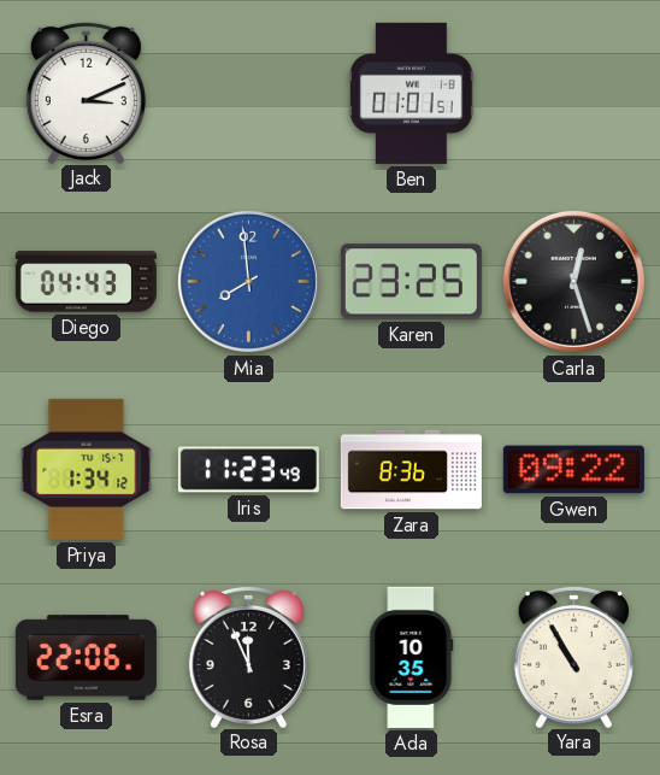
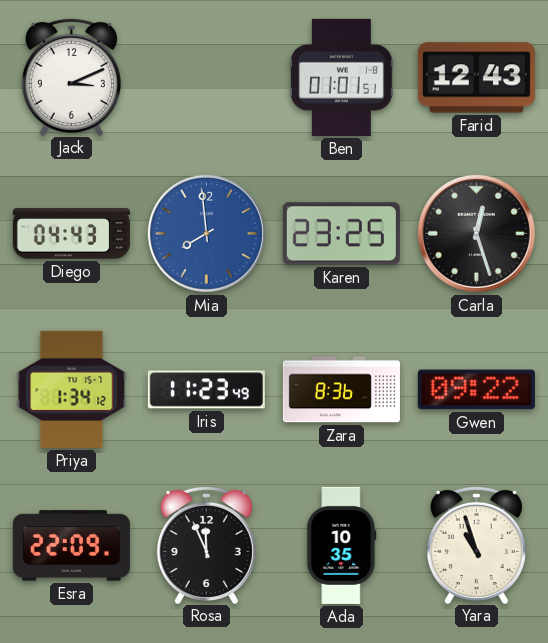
Farid: none -> 12:43 (476, 78)
Esra: 22:06 -> 22:09 (71, 546)
Yara: 10:55 -> 10:57 (476, 544)
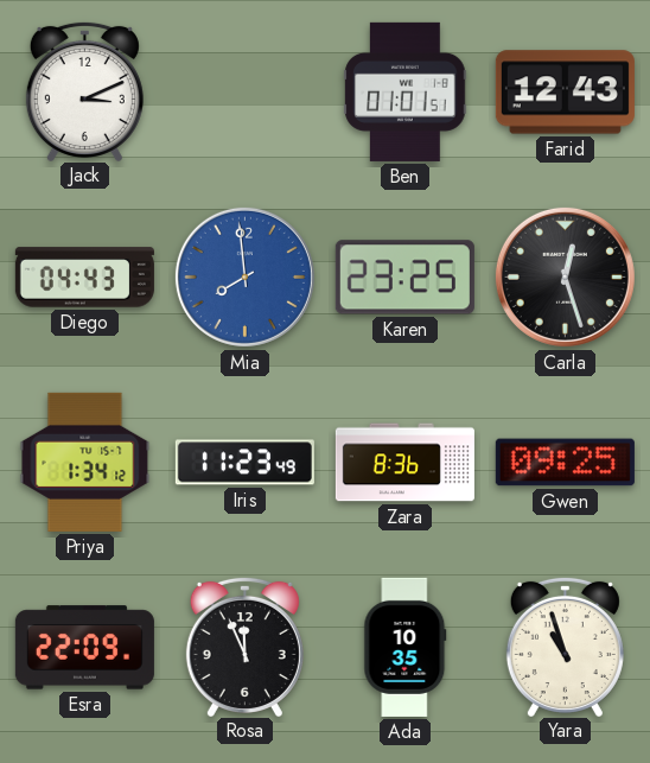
Gwen: 09:22 -> 09:25 (565, 463)
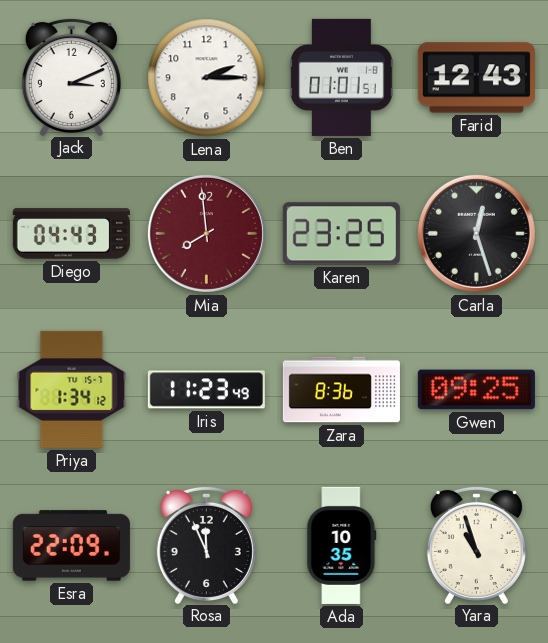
Lena: none -> 2:15 (207, 78)
Mia dial: blue -> burgundy (206, 233)
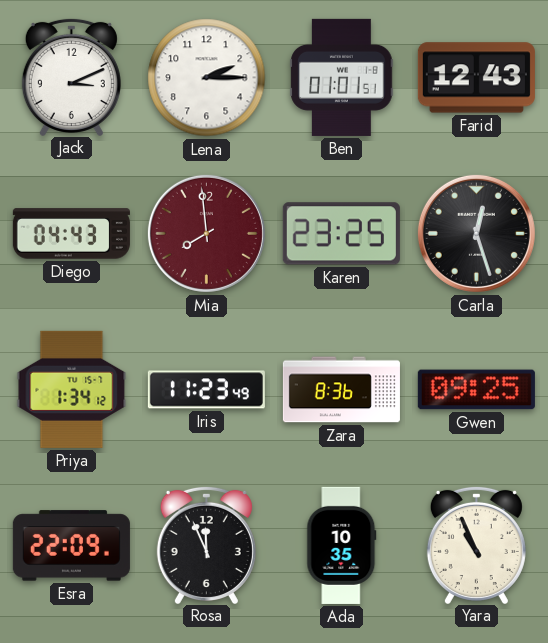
Yara: 10:57 -> 10:56 (476, 544)
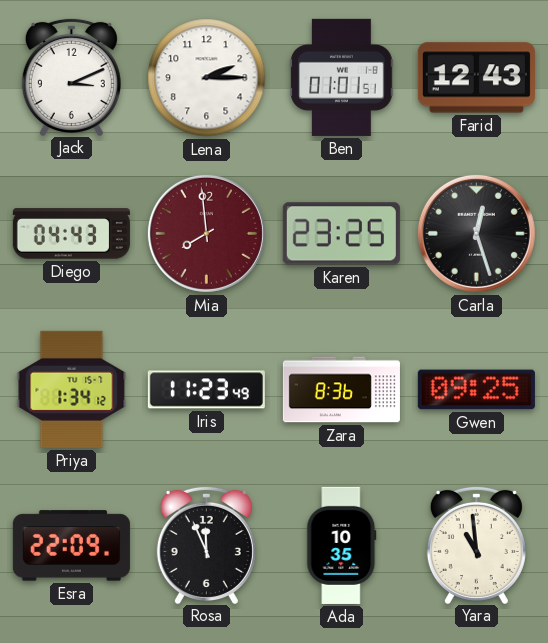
Yara: 10:56 -> 10:59 (476, 544)
